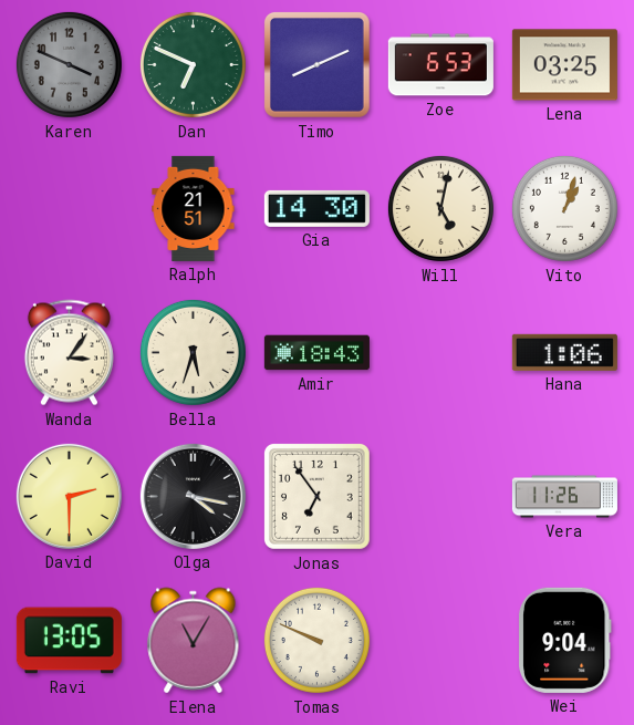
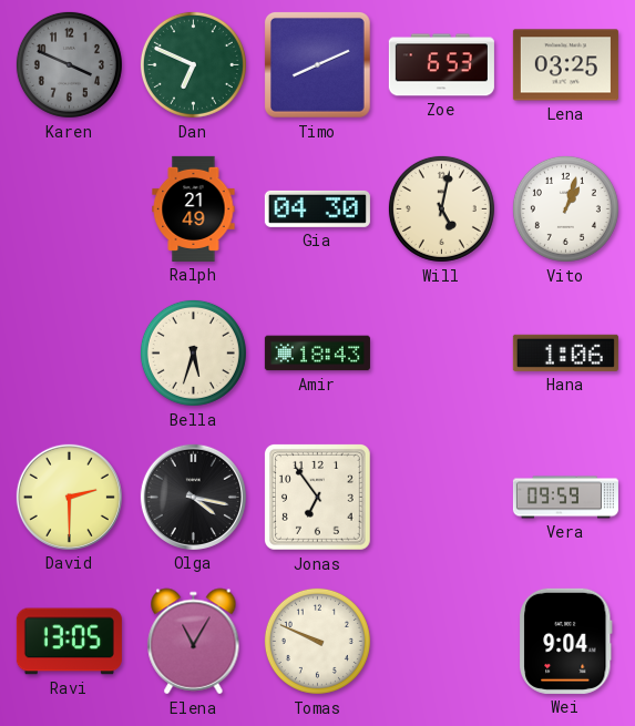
Ralph: 21:51 -> 21:49 (194, 208)
Gia: 14:30 -> 04:30 (317, 208)
Wanda: 3:06 -> none (69, 353)
Vera: 11:26 -> 09:59 (565, 498)
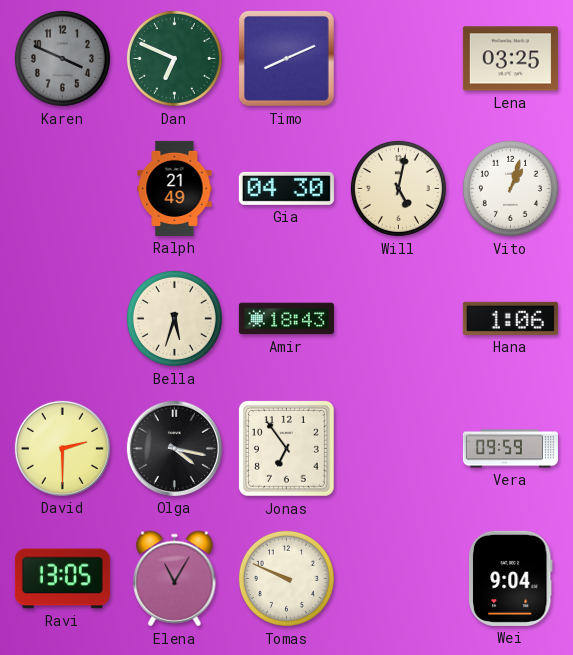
Zoe: 6:53 -> none (441, 65)
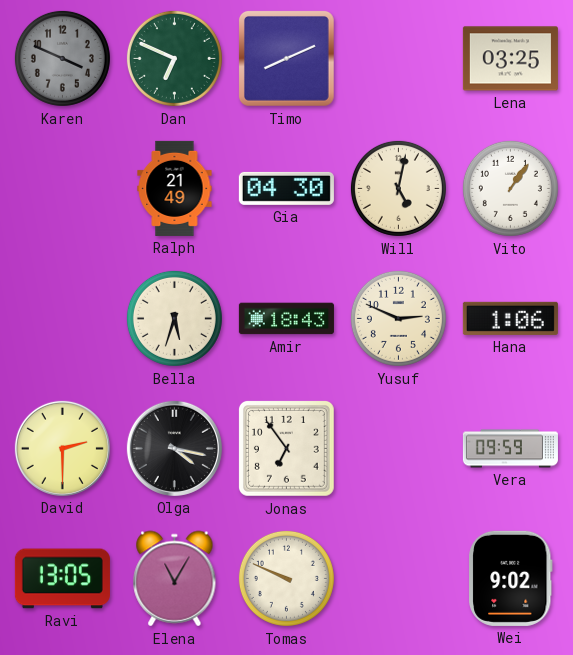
Vito: 1:03 -> 1:06 (510, 188)
Yusuf: none -> 2:49 (398, 318)
Wei: 9:04 -> 9:02 (511, 578)
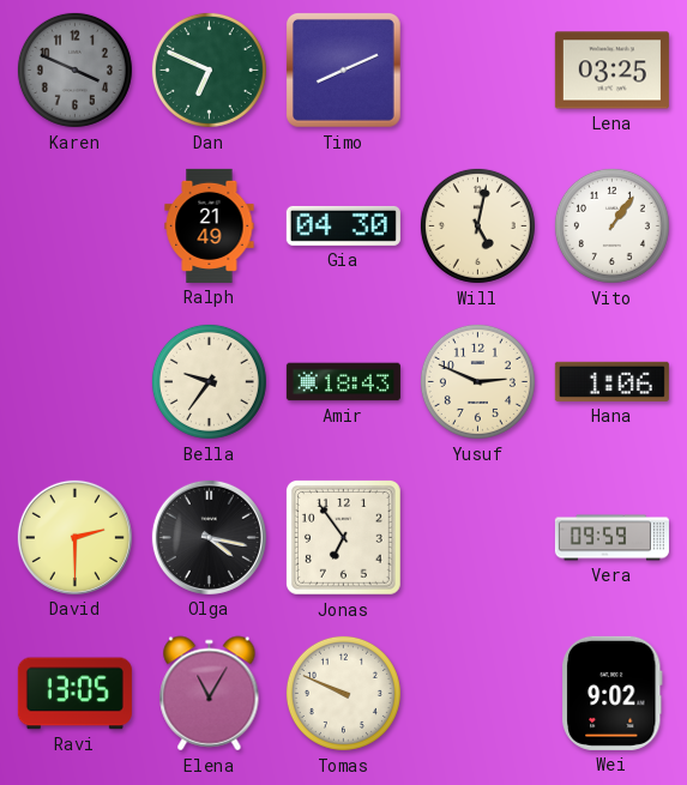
Bella: 5:33 -> 9:36 (209, 381)
